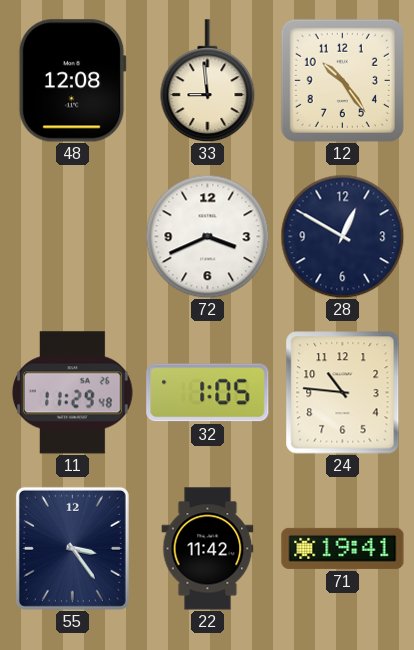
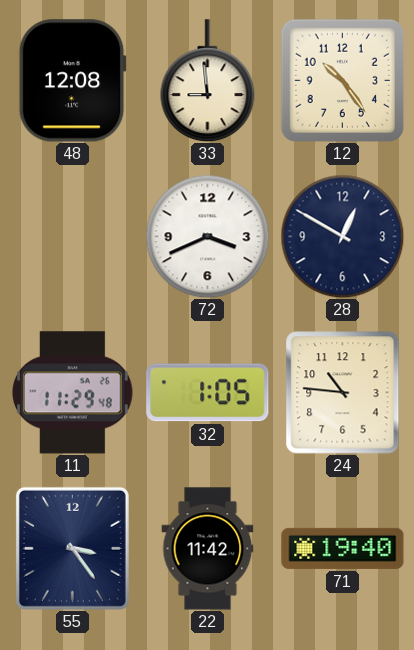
71: 19:41 -> 19:40 (343, 548)
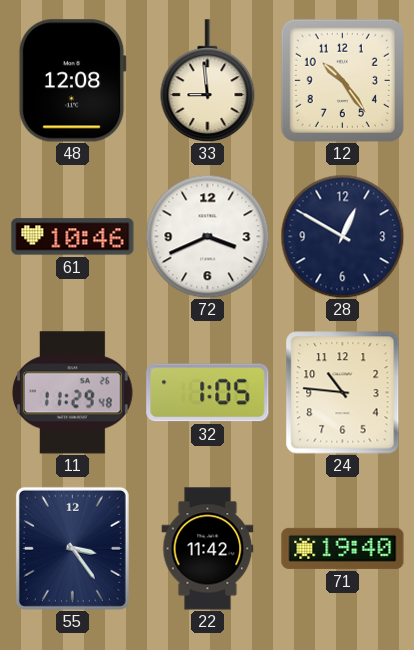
61: none -> 10:46 (73, 237)
